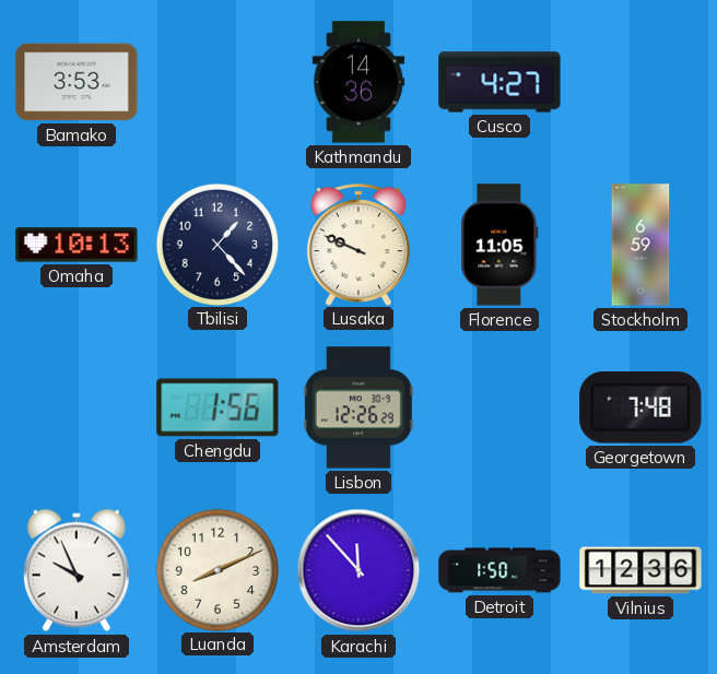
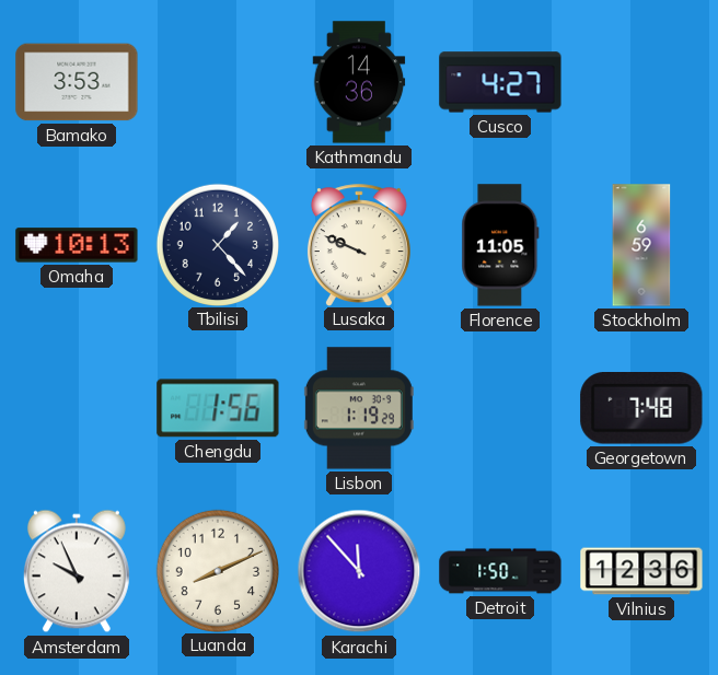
Lisbon: 12:26 -> 1:19 (359, 408)
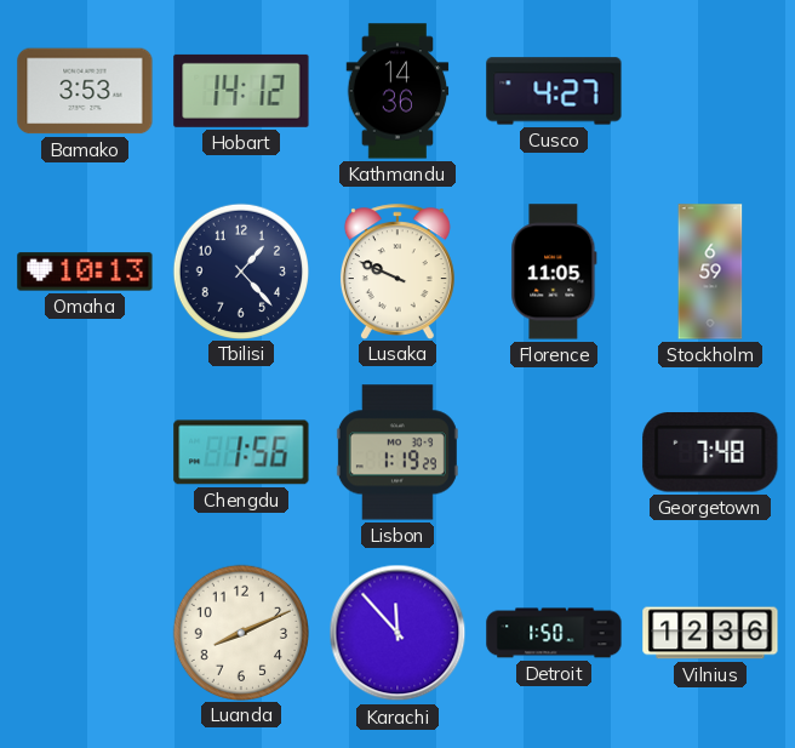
Hobart: none -> 14:12 (241, 91)
Amsterdam: 9:56 -> none (77, 571)
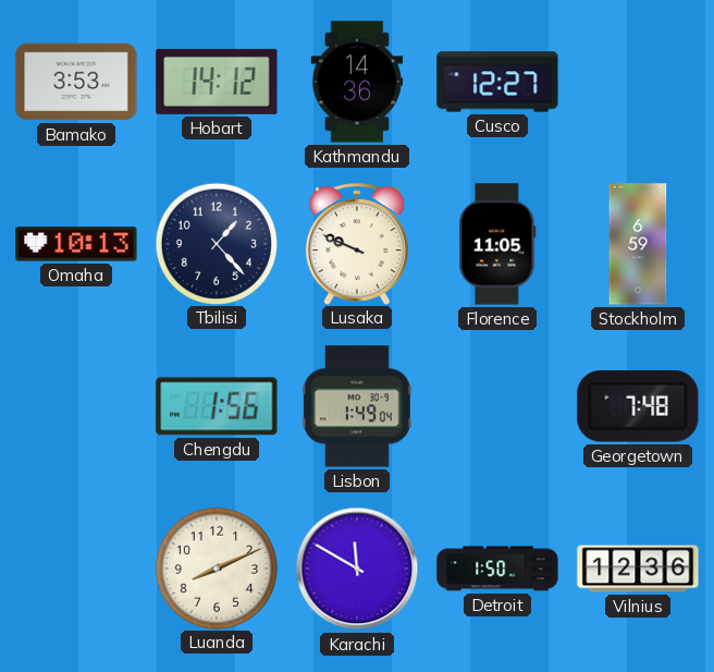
Cusco: 4:27 -> 12:27 (497, 82)
Lisbon: 1:19 -> 1:49 (357, 406)
Karachi: 11:53 -> 11:50 (357, 569)
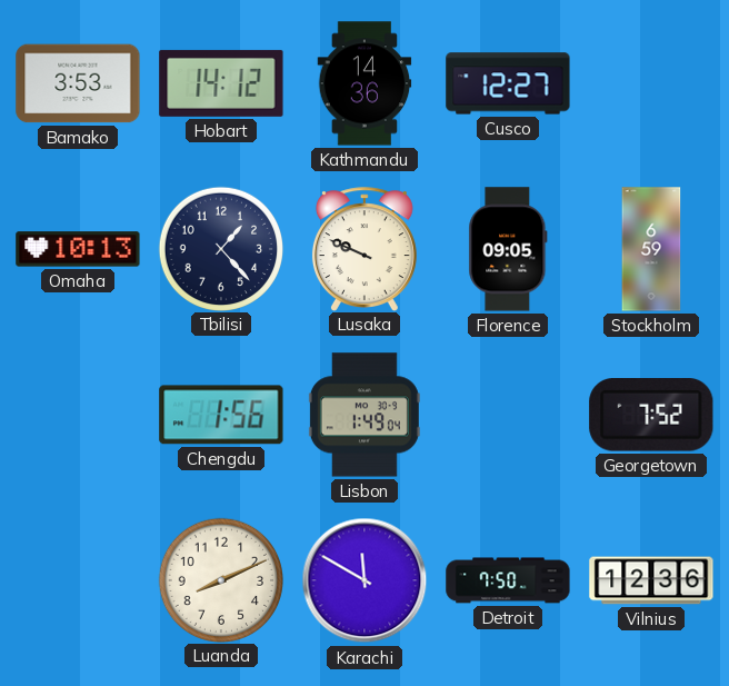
Florence: 11:05 -> 09:05 (508, 249)
Georgetown: 7:48 -> 7:52 (651, 416)
Detroit: 1:50 -> 7:50 (508, 580)
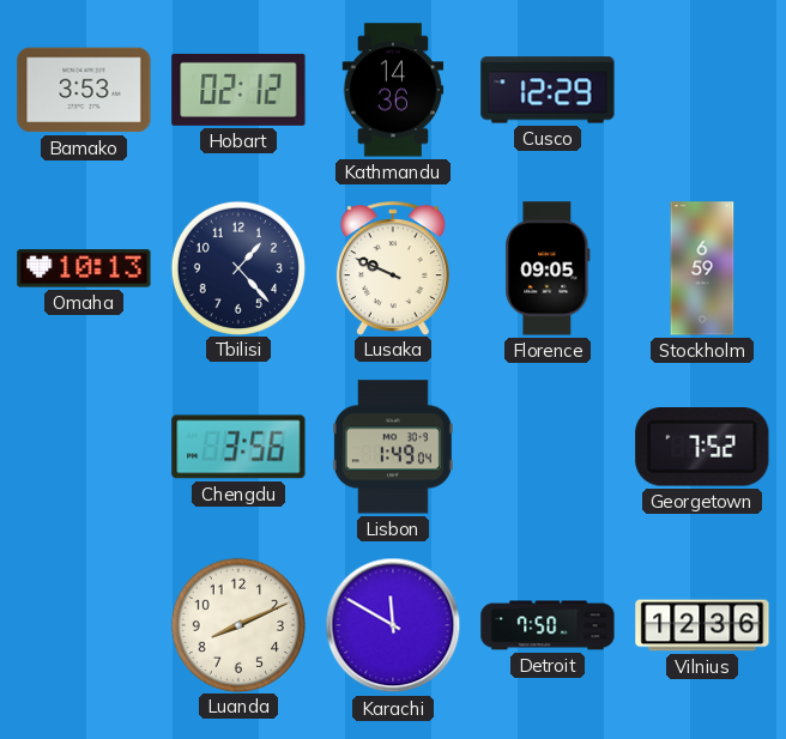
Hobart: 14:12 -> 02:12 (238, 90)
Cusco: 12:27 -> 12:29 (548, 90)
Chengdu: 1:56 -> 3:56 (238, 447)
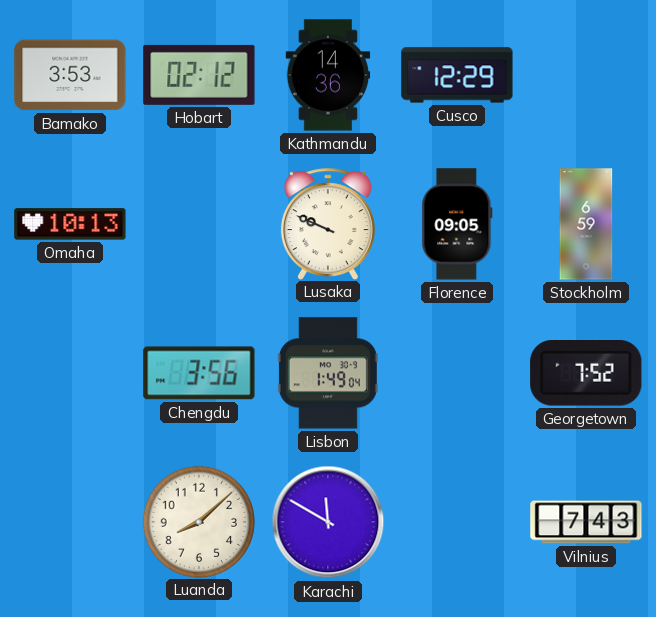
Tbilisi: 1:23 -> none (237, 267)
Luanda: 8:11 -> 8:08 (198, 521)
Detroit: 7:50 -> none (548, 625)
Vilnius: 12:36 -> 7:43 (586, 522)
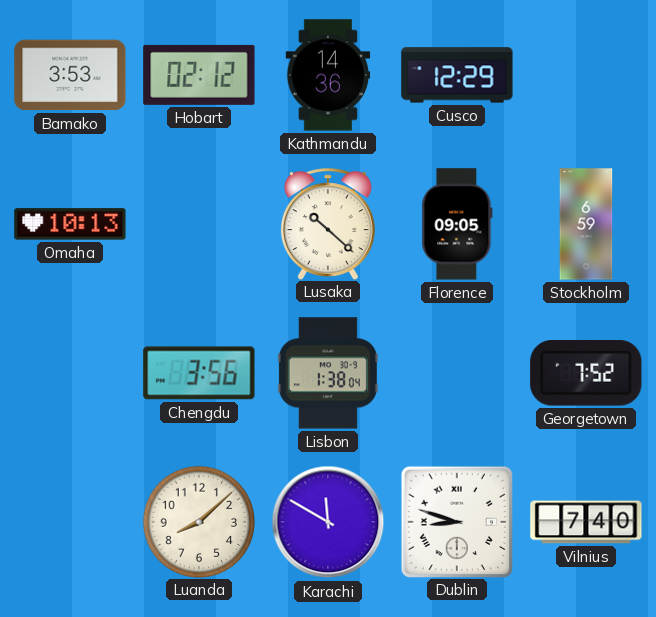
Lusaka: 9:49 -> 10:22 (328, 224)
Lisbon: 1:49 -> 1:38 (328, 373)
Dublin: none -> 8:48 (456, 521)
Vilnius: 7:43 -> 7:40 (586, 522)
